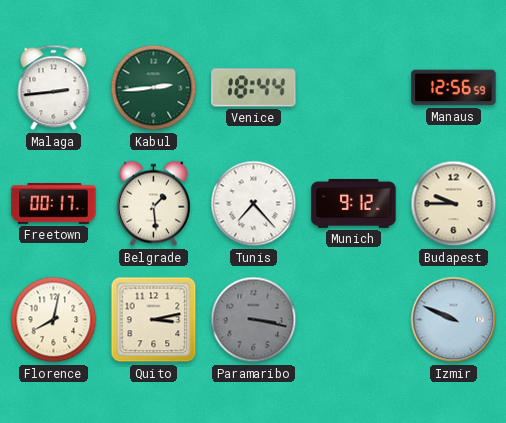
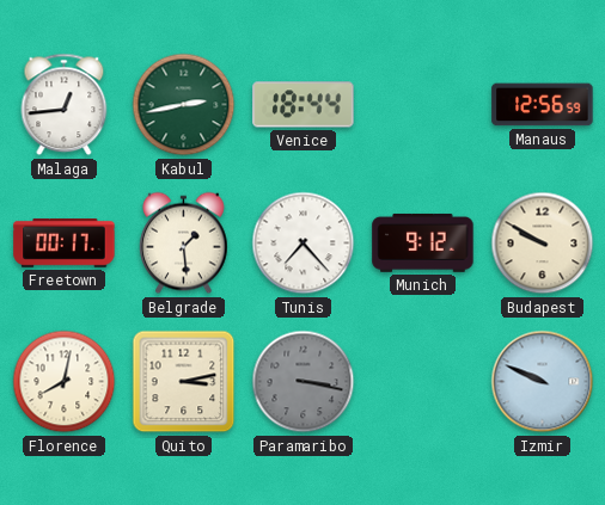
Malaga: 2:44 -> 12:44 (65, 105)
Kabul: 2:44 -> 2:43 (184, 105)
Budapest: 9:45 -> 9:50 (543, 244)
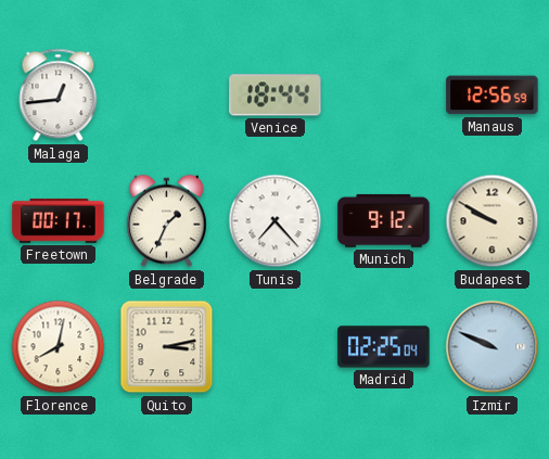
Kabul: 2:43 -> none (184, 105)
Belgrade: 1:29 -> 1:34 (167, 221)
Paramaribo: 3:17 -> none (304, 382)
Madrid: none -> 02:25 (384, 347)
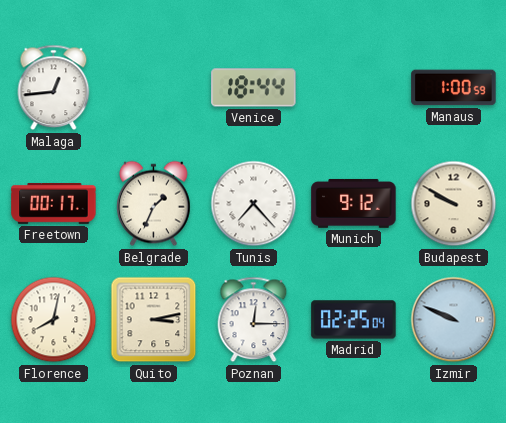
Manaus: 12:56 -> 1:00 (454, 88)
Poznan: none -> 12:15 (254, 320)
